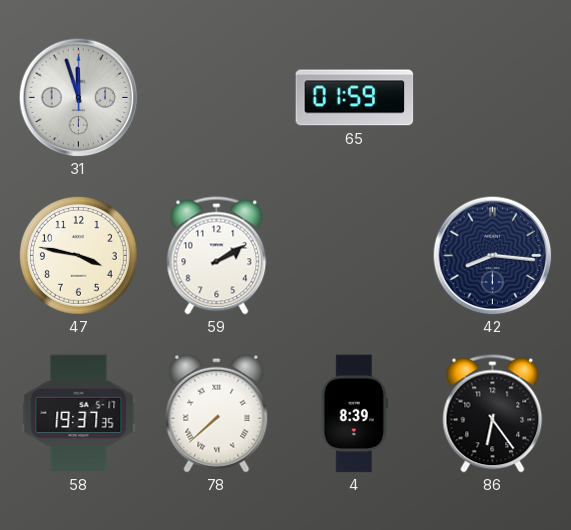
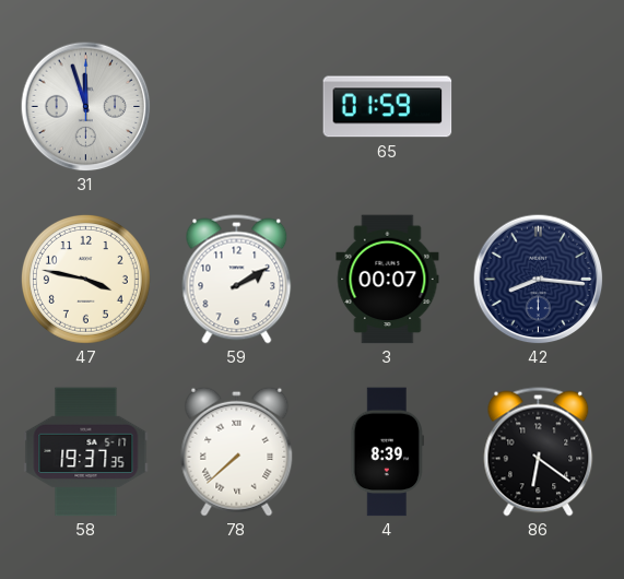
3: none -> 00:07 (388, 280)
86: 6:24 -> 6:21 (539, 452)
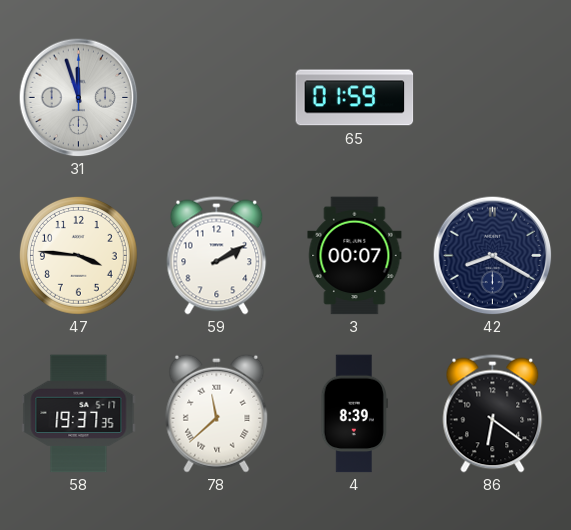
47: 3:47 -> 3:46 (78, 255)
42: 8:16 -> 8:20 (492, 255)
78: 7:38 -> 11:38 (217, 413)
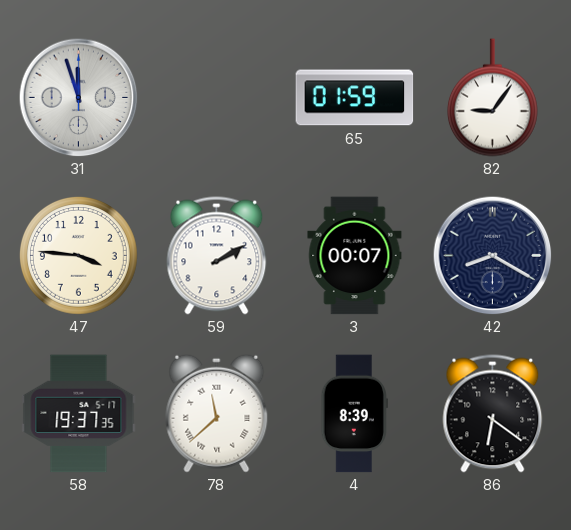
82: none -> 9:06 (492, 98)
